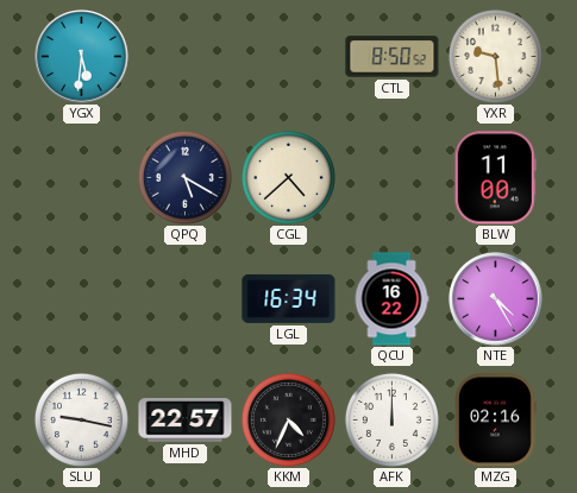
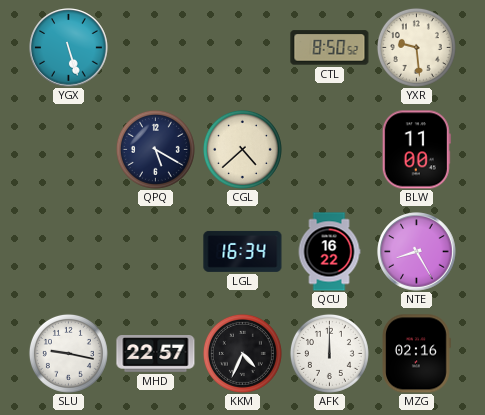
YGX: 5:31 -> 5:27 (69, 48)
NTE: 4:25 -> 8:25 (417, 252)
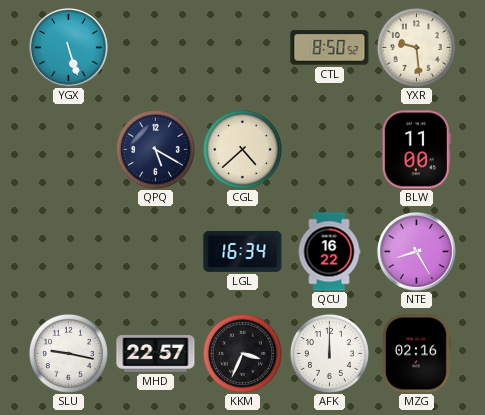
KKM: 4:34 -> 3:34 (242, 353)
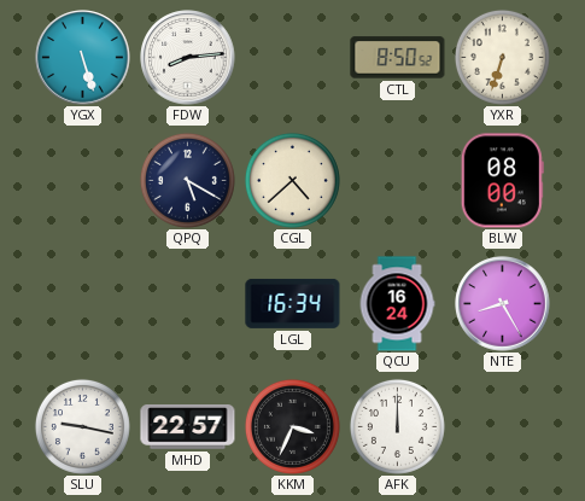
FDW: none -> 8:14 (188, 58)
YXR: 9:29 -> 6:33 (502, 57)
BLW: 11:00 -> 08:00 (502, 181)
QCU: 16:22 -> 16:24 (397, 304)
MZG: 02:16 -> none (416, 354)
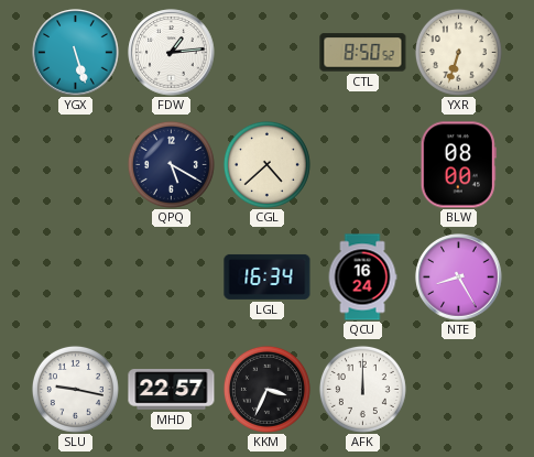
FDW: 8:14 -> 1:14 (172, 53)
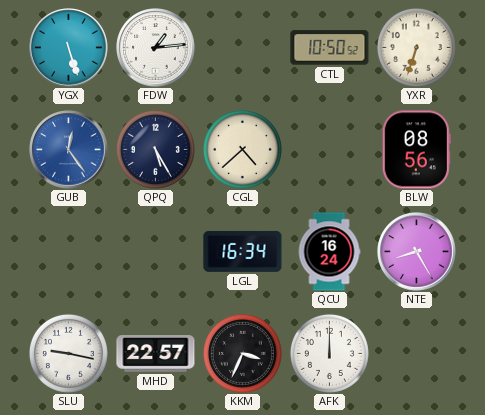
CTL: 8:50 -> 10:50 (330, 48)
GUB: none -> 12:24 (69, 150)
QPQ: 5:20 -> 5:25 (155, 149)
BLW: 08:00 -> 08:56 (416, 150)
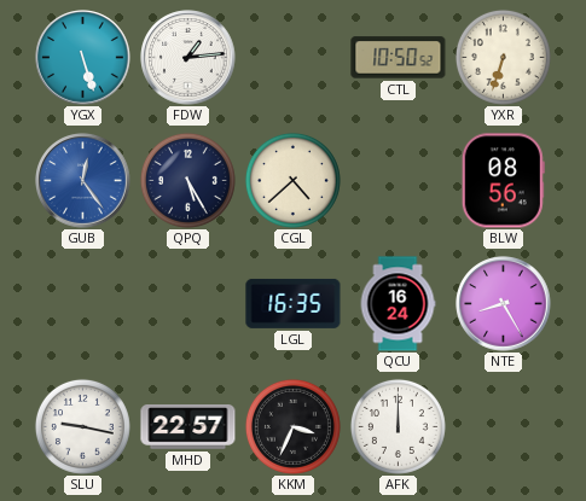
LGL: 16:34 -> 16:35 (294, 303)
